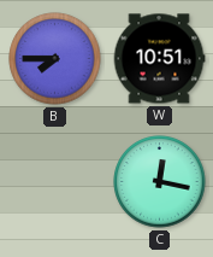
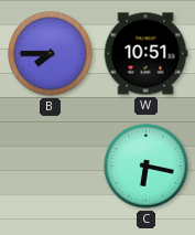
C: 12:17 -> 6:17 (147, 167)
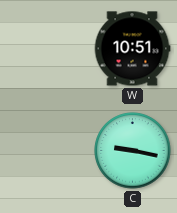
B: 7:45 -> none (51, 54)
C: 6:17 -> 9:17 (133, 151)
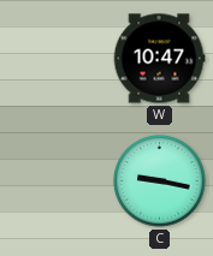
W: 10:51 -> 10:47 (159, 59)
